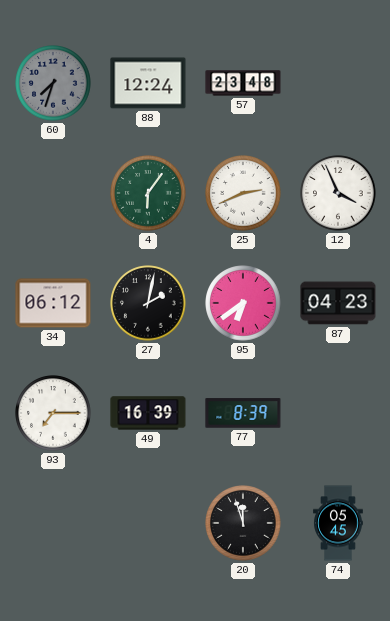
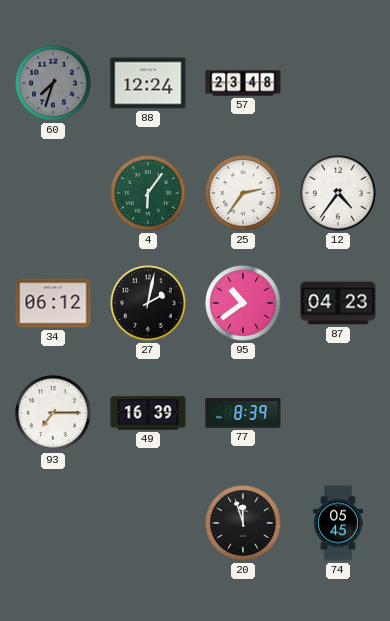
25: 2:41 -> 2:36 (243, 193)
12: 3:56 -> 4:36 (338, 193)
95: 6:39 -> 10:39 (243, 303)
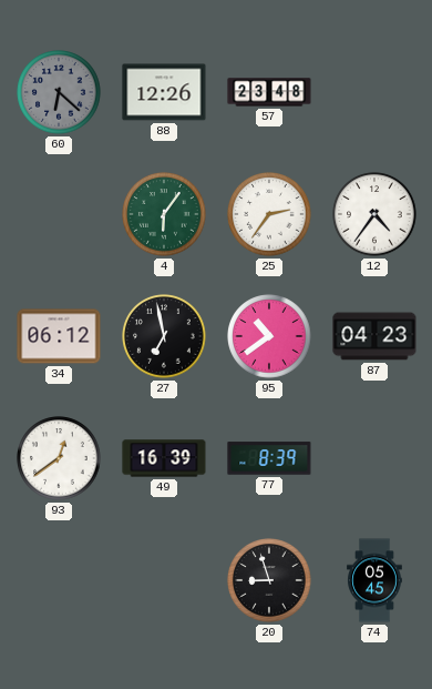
60: 7:33 -> 6:22 (59, 92)
88: 12:24 -> 12:26 (164, 92)
27: 2:02 -> 6:58 (164, 336)
93: 7:15 -> 12:39 (59, 458)
20: 11:57 -> 8:57 (269, 580)
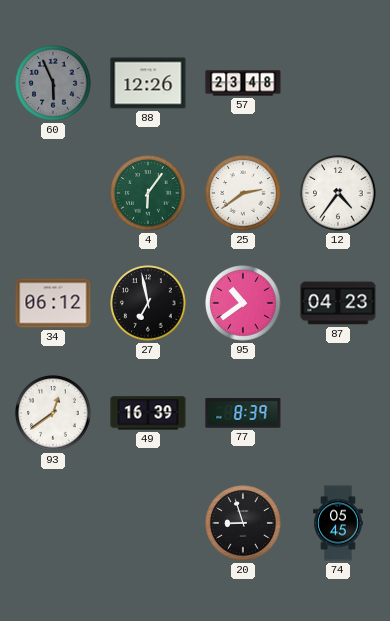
60: 6:22 -> 5:56 (53, 83)
25: 2:36 -> 2:39 (243, 193)
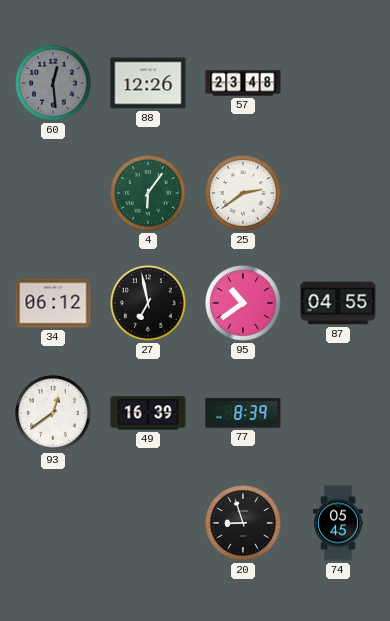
60: 5:56 -> 12:29 (53, 83)
12: 4:36 -> none (338, 193)
87: 04:23 -> 04:55 (338, 303)
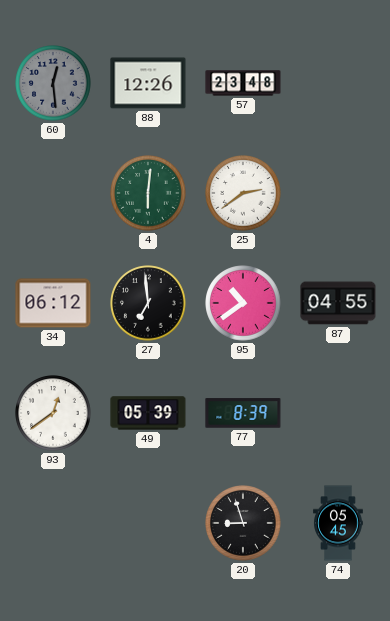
4: 6:06 -> 6:01 (148, 193)
27: 6:58 -> 6:59 (148, 303)
49: 16:39 -> 05:39 (148, 413)
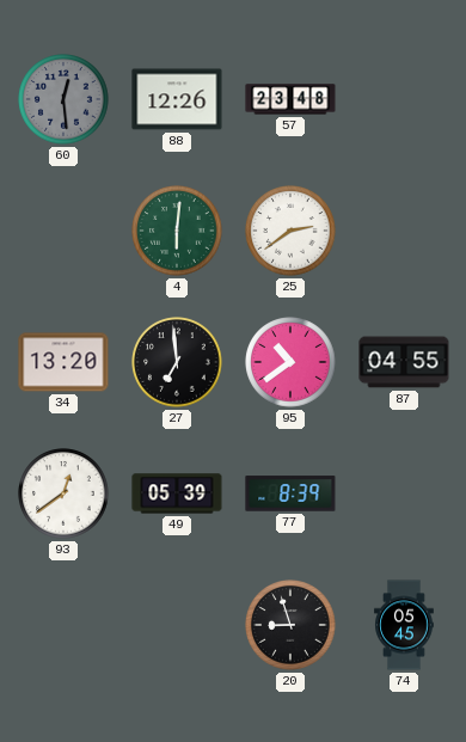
34: 06:12 -> 13:20 (63, 362)
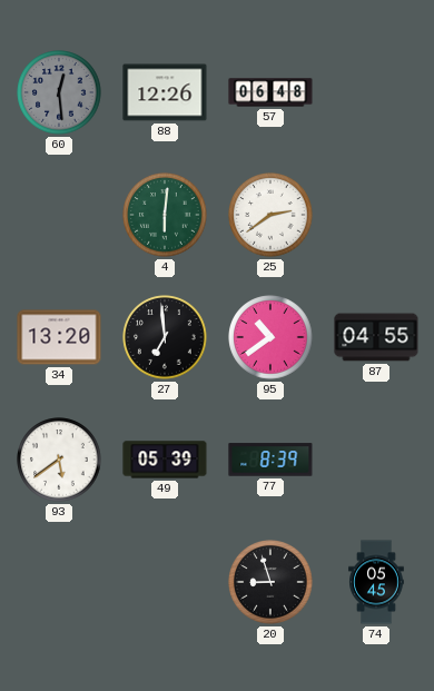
57: 23:48 -> 06:48 (270, 92)
93: 12:39 -> 5:39 (59, 460)
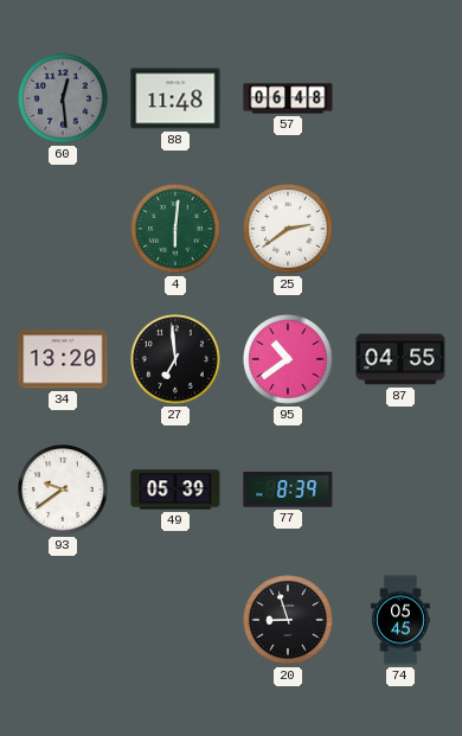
88: 12:26 -> 11:48 (175, 98)
93: 5:39 -> 9:39 (63, 489)
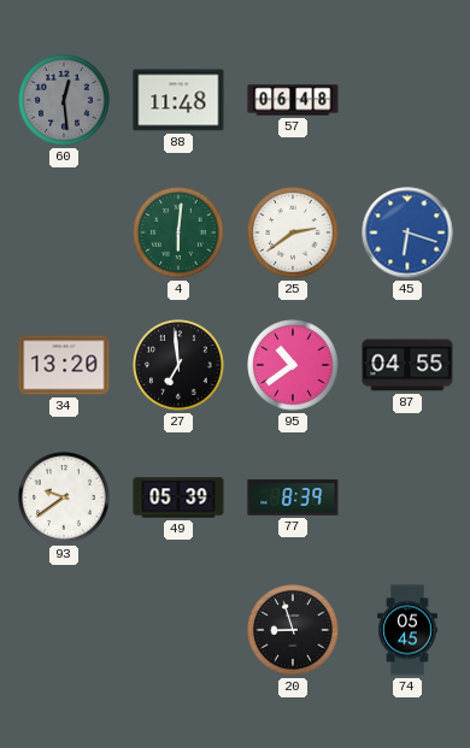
45: none -> 6:18 (407, 232)
